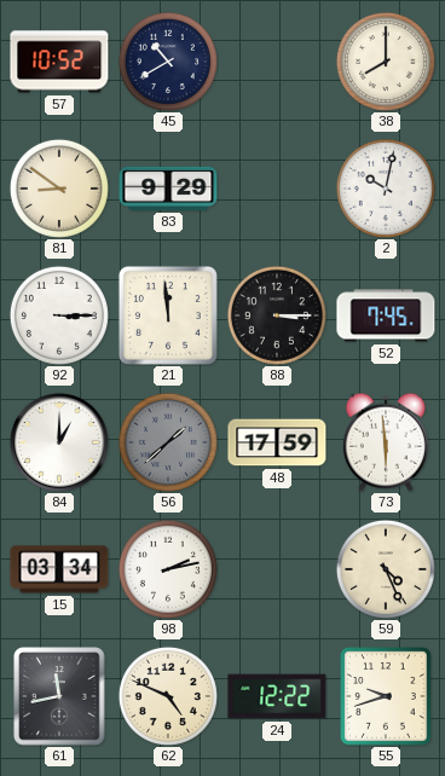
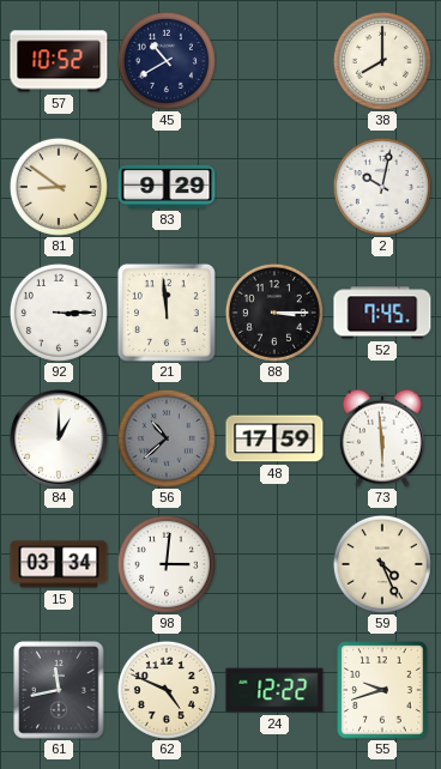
56: 1:38 -> 10:38 (167, 438)
98: 2:13 -> 3:01 (167, 564)
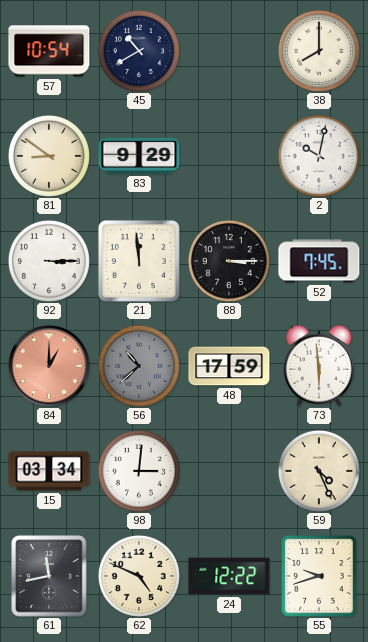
57: 10:52 -> 10:54 (49, 51)
84 dial: white -> salmon (50, 367)
